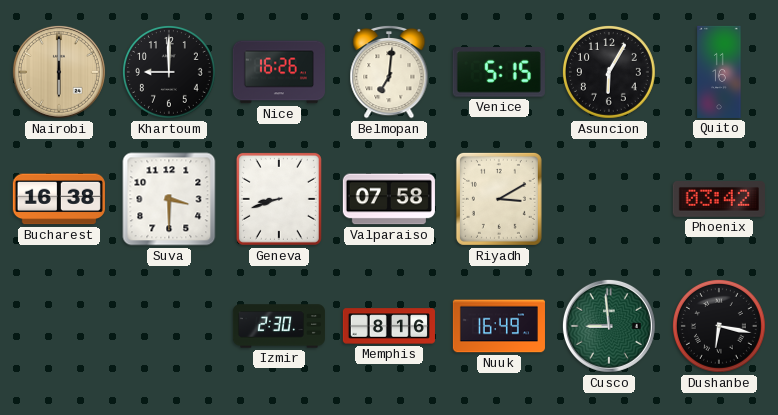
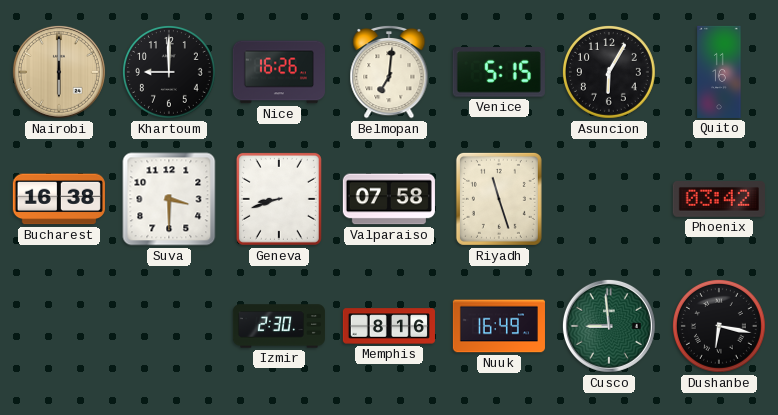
Riyadh: 3:10 -> 11:27 (499, 199)
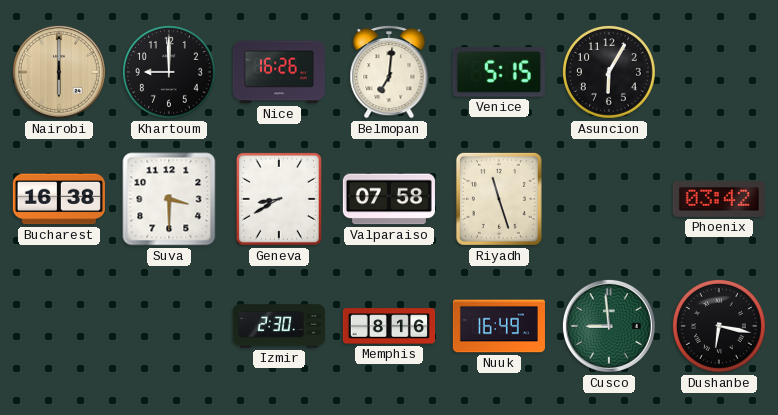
Quito: 11:16 -> none (719, 72)
Geneva: 8:42 -> 8:40 (279, 199)
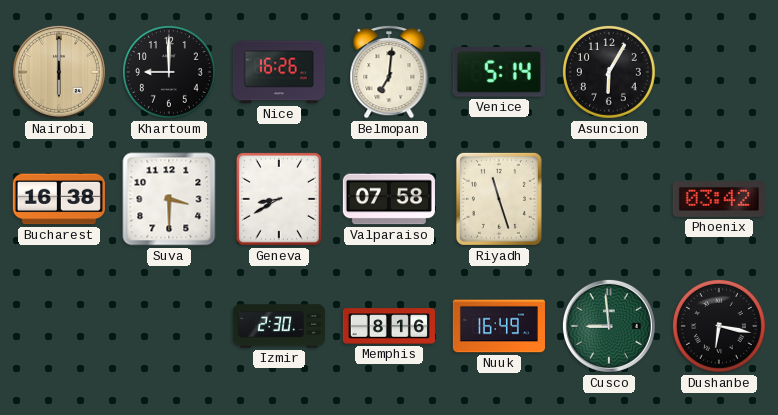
Venice: 5:15 -> 5:14 (499, 72)
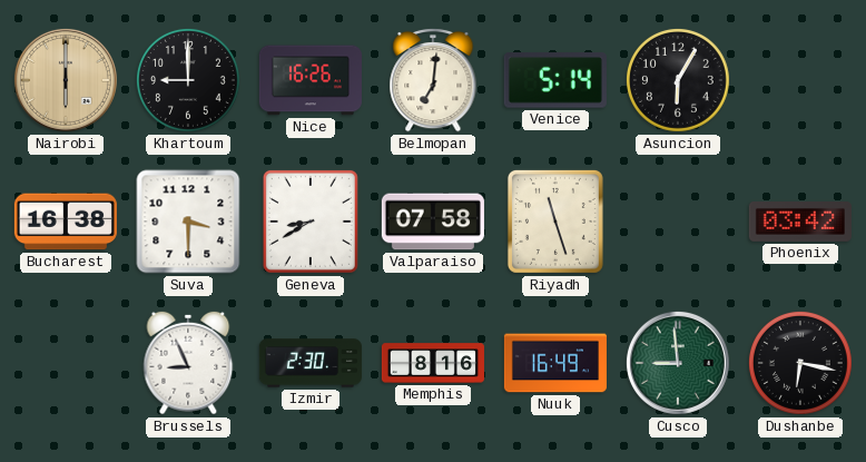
Brussels: none -> 8:56 (188, 363)
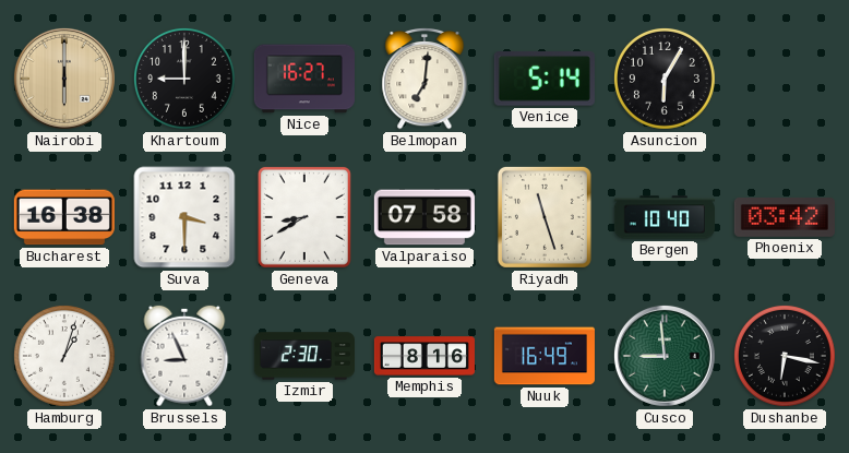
Nice: 16:26 -> 16:27 (304, 79)
Bergen: none -> 10:40 (665, 217)
Hamburg: none -> 1:03 (64, 356)
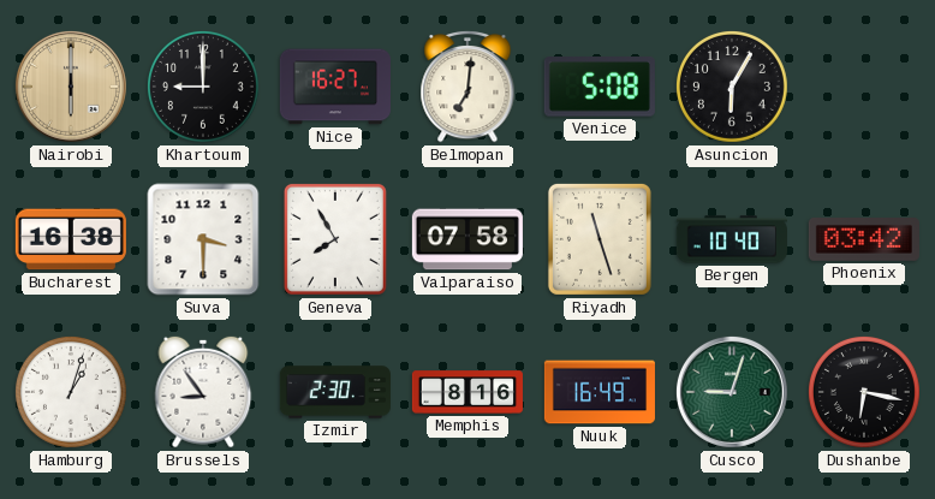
Venice: 5:14 -> 5:08 (600, 87)
Geneva: 8:40 -> 7:55 (335, 239)
Brussels: 8:56 -> 8:54 (203, 392)
Cusco: 8:59 -> 9:03 (732, 392)
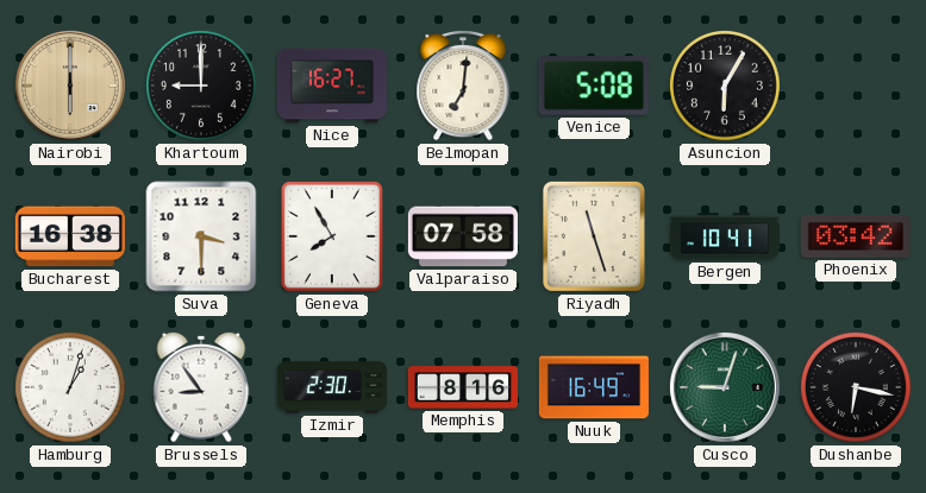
Bergen: 10:40 -> 10:41 (725, 236)
